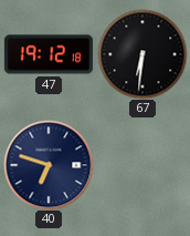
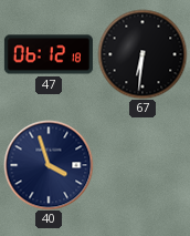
47: 19:12 -> 06:12 (49, 54)
40: 6:48 -> 3:57 (49, 165)
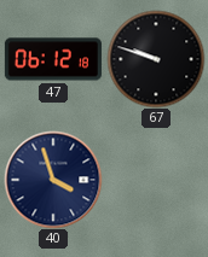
67: 6:31 -> 9:48 (156, 59)
